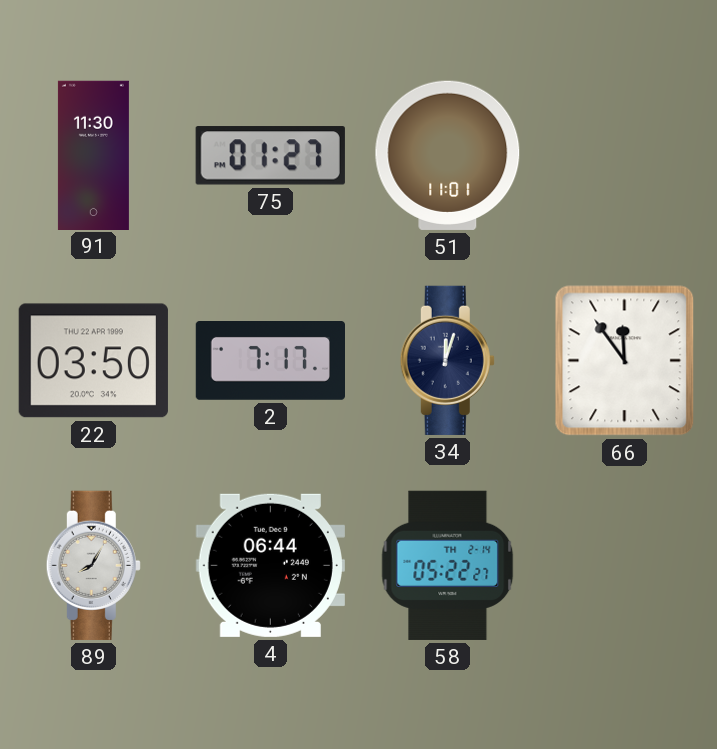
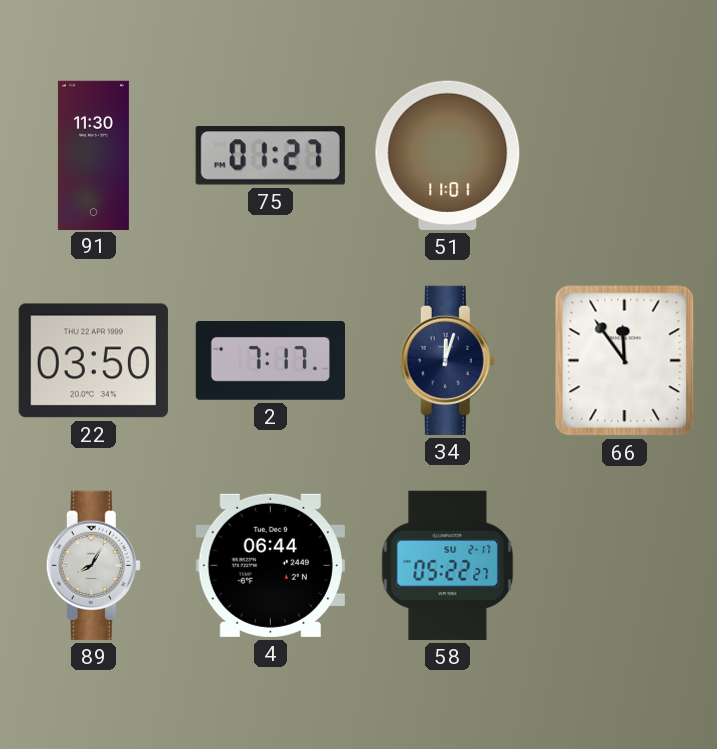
58 date: TH 2-14 -> SU 2-17 (448, 565)
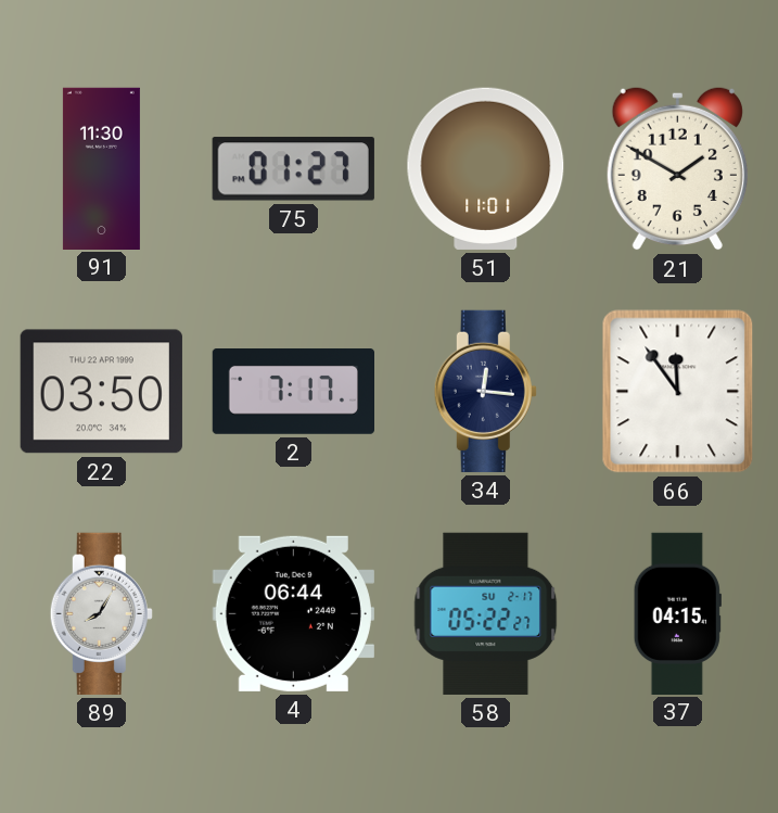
21: none -> 1:50 (677, 168)
34: 12:03 -> 12:16 (485, 391)
37: none -> 04:15 (677, 613)
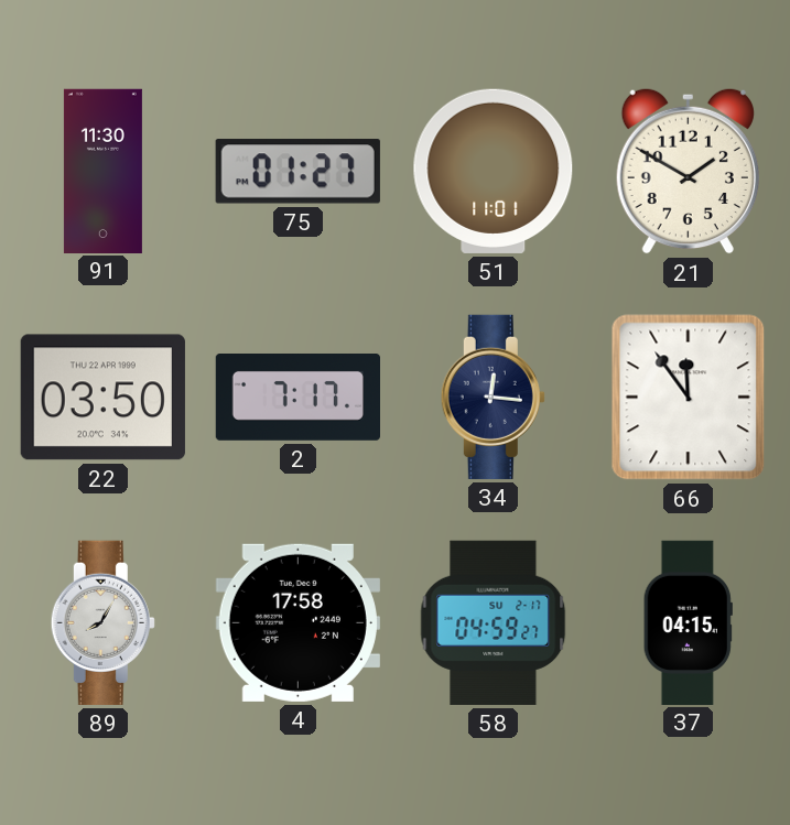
4: 06:44 -> 17:58 (297, 622)
58: 05:22 -> 04:59 (494, 622)
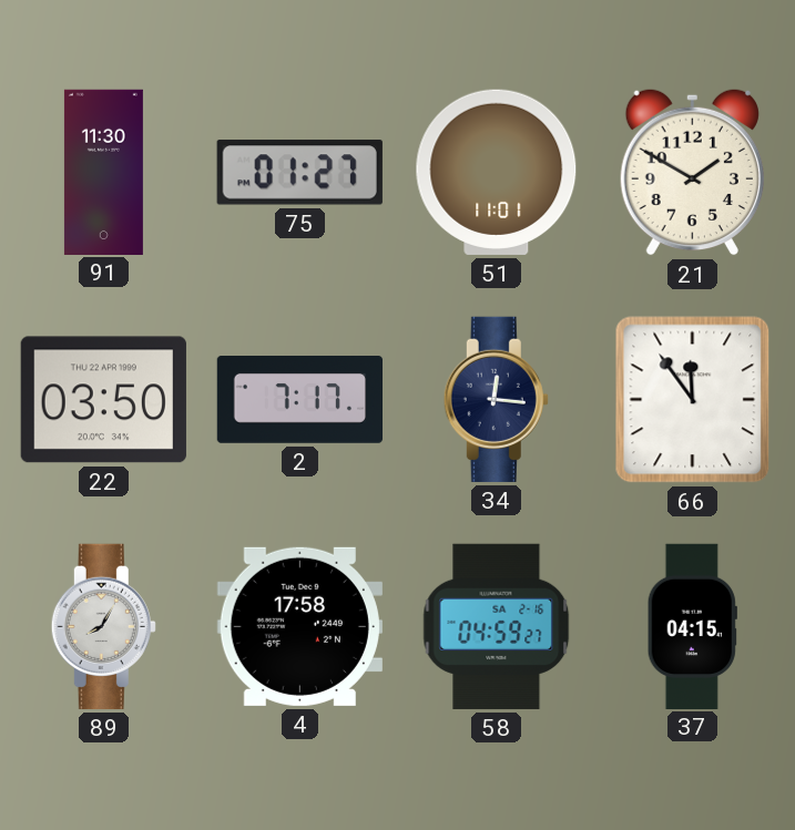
58 date: SU 2-17 -> SA 2-16 (497, 626)
